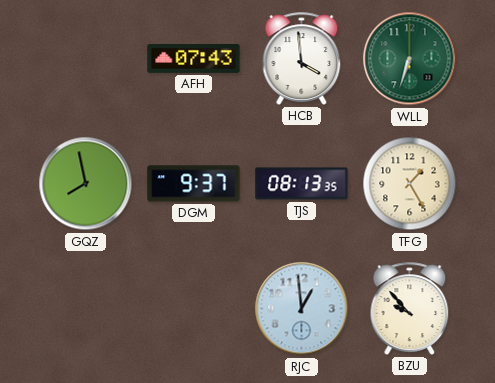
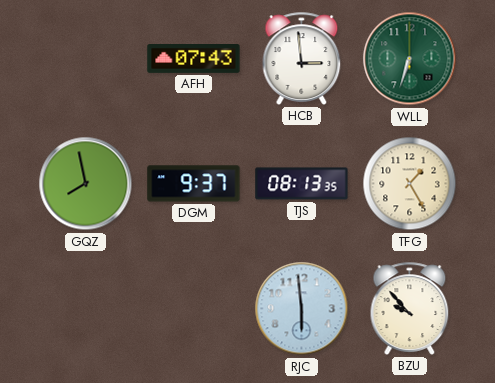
HCB: 3:59 -> 2:59 (302, 58)
RJC: 12:59 -> 5:59 (302, 309)
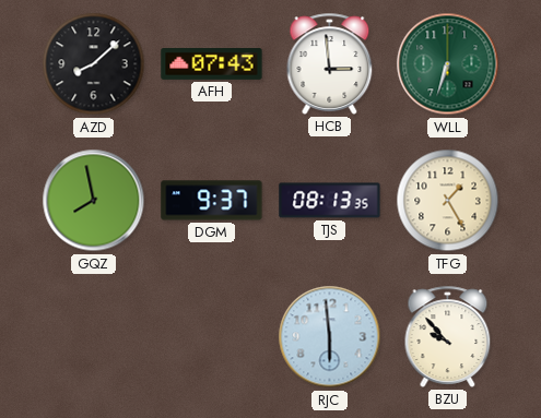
AZD: none -> 8:08 (94, 64)
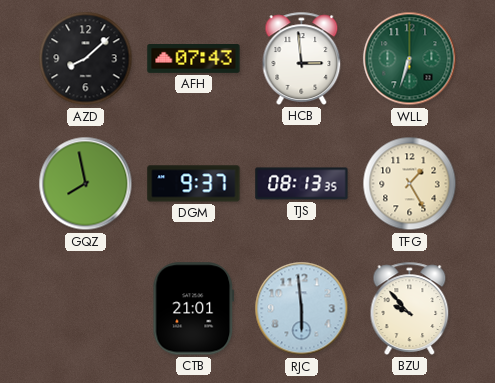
CTB: none -> 21:01 (194, 309)
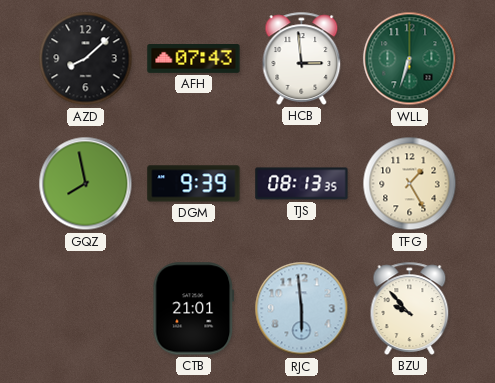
DGM: 9:37 -> 9:39 (194, 184)
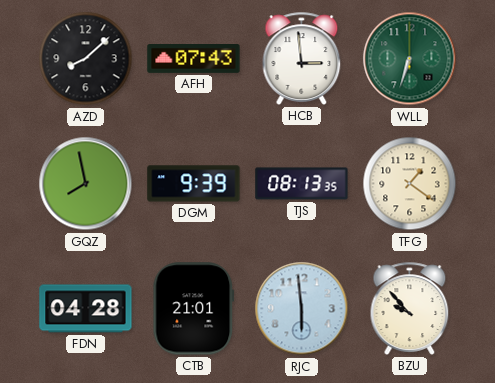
TFG: 1:25 -> 1:21 (410, 184)
FDN: none -> 04:28 (86, 309)
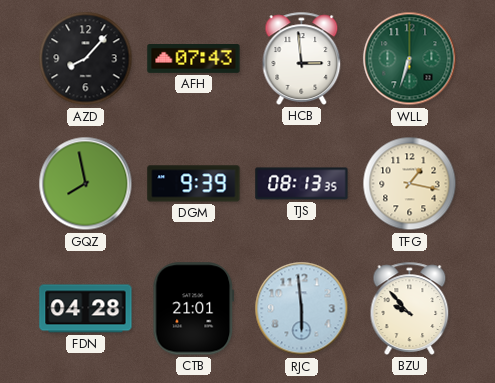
AZD: 8:08 -> 8:07 (86, 59)
TFG: 1:21 -> 1:17 (410, 184)
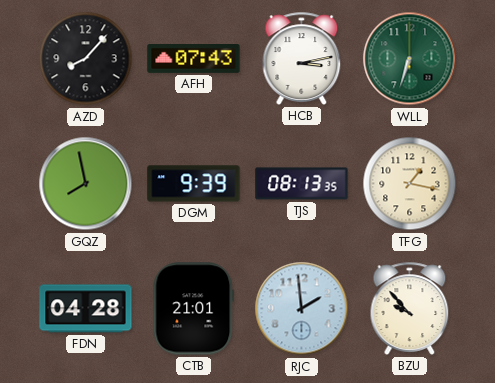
HCB: 2:59 -> 3:13 (302, 58)
RJC: 5:59 -> 1:59 (302, 309)
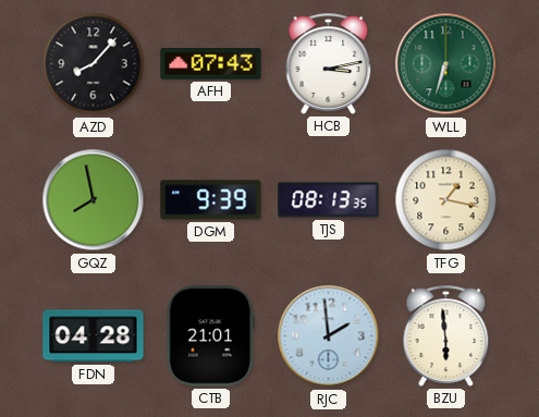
BZU: 9:53 -> 5:59 (446, 335)
